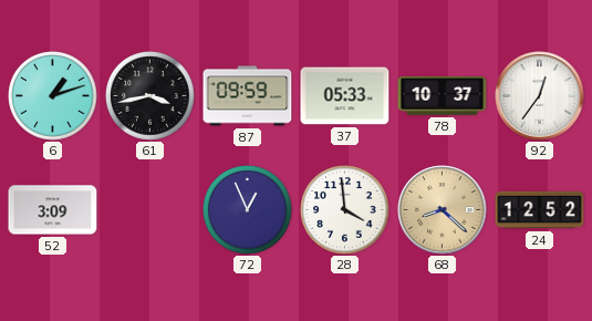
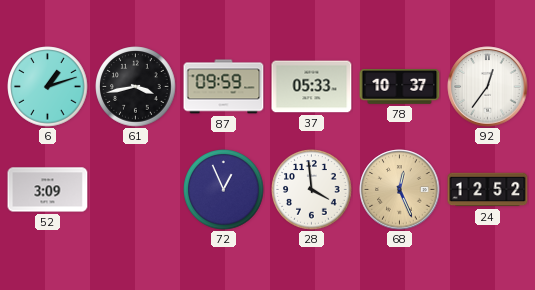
68: 8:22 -> 12:26 (400, 190)
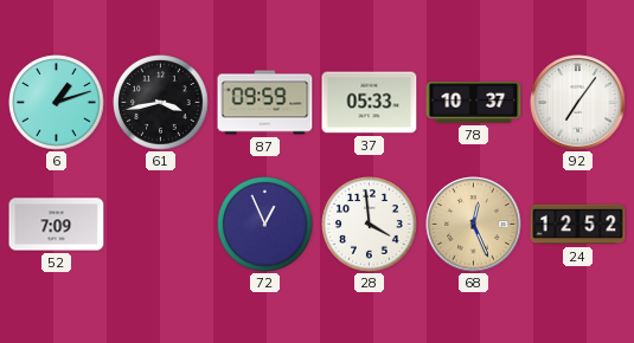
92: 12:36 -> 7:06 (578, 103)
52: 3:09 -> 7:09 (57, 225)
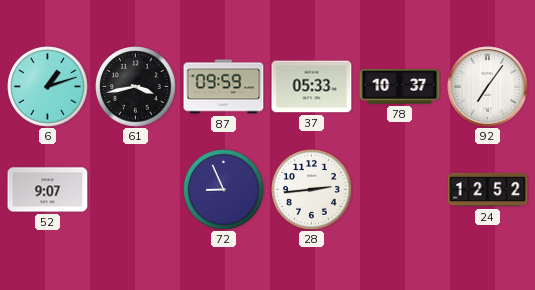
52: 7:09 -> 9:07 (48, 190)
72: 12:56 -> 8:56 (224, 190)
28: 3:59 -> 2:44 (312, 190)
68: 12:26 -> none (474, 225)
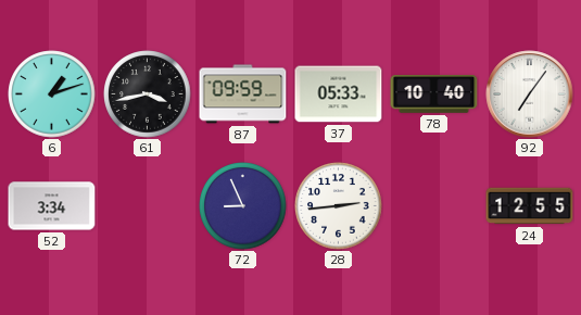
78: 10:37 -> 10:40 (434, 94)
52: 9:07 -> 3:34 (52, 206)
24: 12:52 -> 12:55 (530, 206)
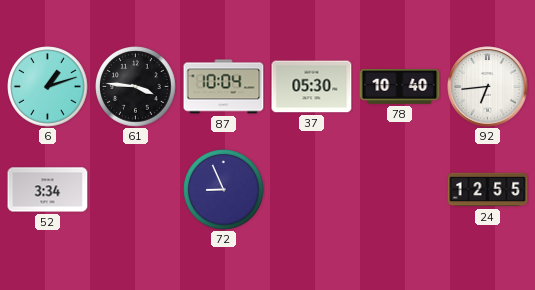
61: 3:43 -> 3:46 (136, 87)
87: 09:59 -> 10:04 (224, 87)
37: 05:33 -> 05:30 (312, 87)
92: 7:06 -> 6:44 (488, 87)
28: 2:44 -> none (339, 206)
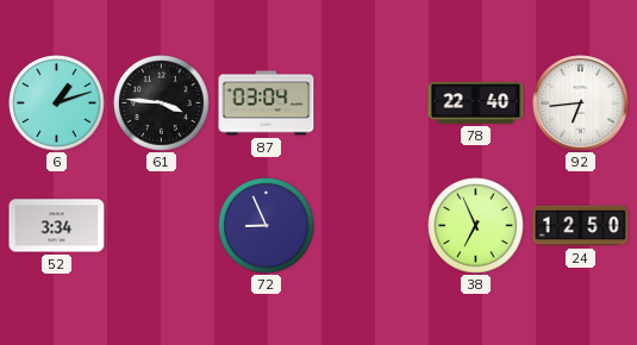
87: 10:04 -> 03:04 (267, 103)
37: 05:30 -> none (312, 87)
78: 10:40 -> 22:40 (476, 103)
38: none -> 6:56 (476, 226)
24: 12:55 -> 12:50 (581, 226)
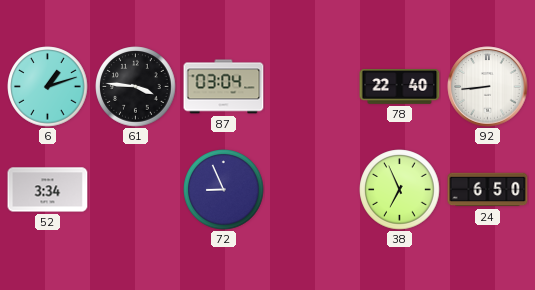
92: 6:44 -> 8:44 (488, 87)
24: 12:50 -> 6:50 (488, 190)
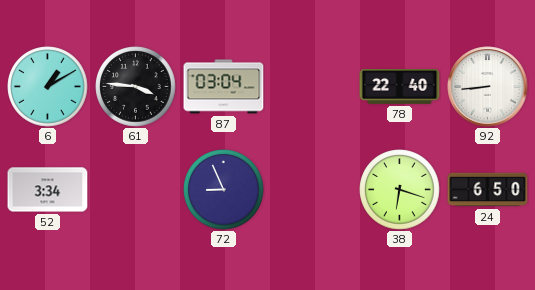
6: 1:12 -> 1:10 (48, 87)
38: 6:56 -> 6:18 (400, 190)
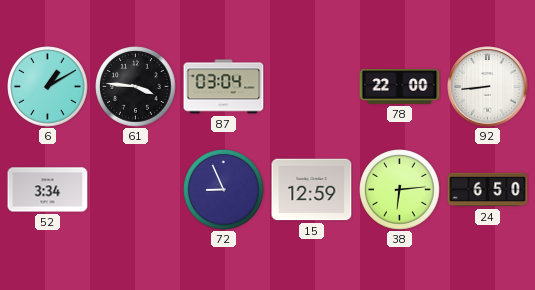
78: 22:40 -> 22:00 (400, 87)
15: none -> 12:59 (312, 190)
38: 6:18 -> 6:14 (400, 190)
